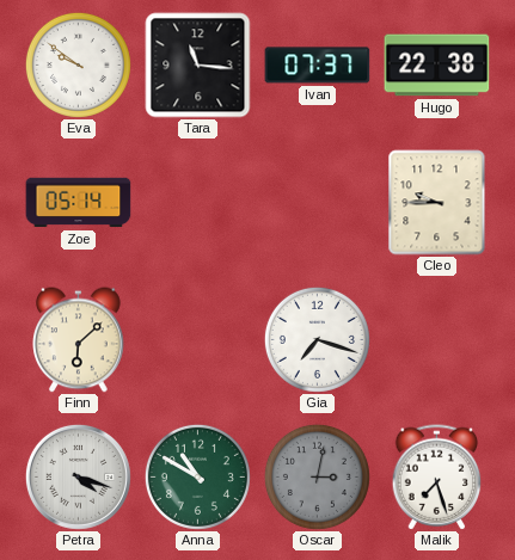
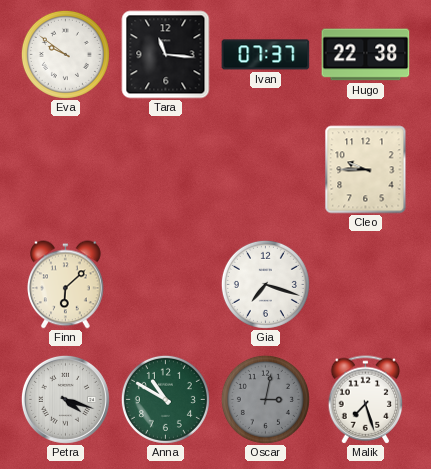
Zoe: 05:14 -> none (79, 203)
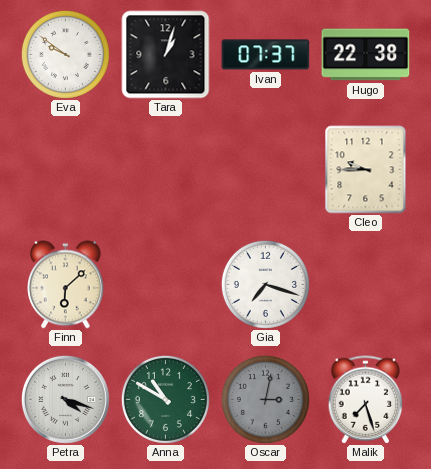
Tara: 11:16 -> 1:03 (166, 55)
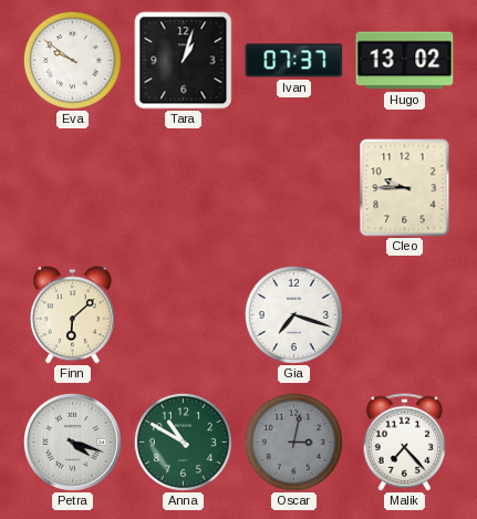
Hugo: 22:38 -> 13:02 (405, 61)
Malik: 7:27 -> 7:23 (405, 443)
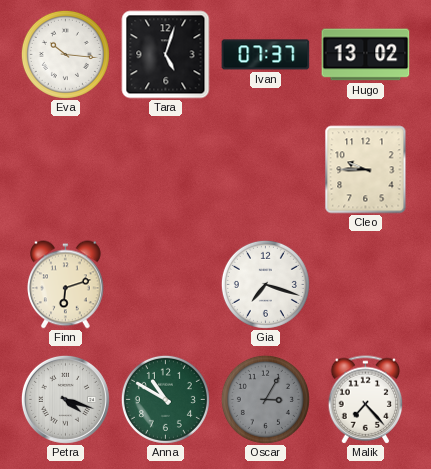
Eva: 9:51 -> 10:16 (65, 54)
Tara: 1:03 -> 5:03 (166, 55)
Finn: 6:08 -> 6:12 (66, 285)
Oscar: 3:02 -> 3:05 (265, 399)
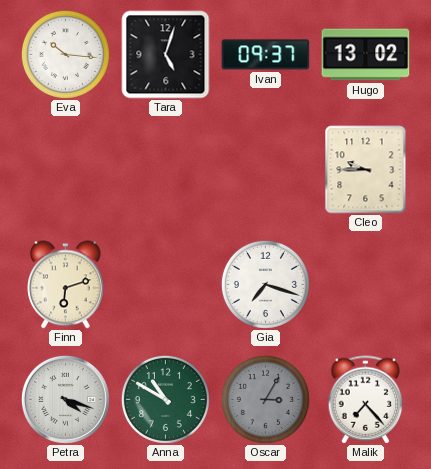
Ivan: 07:37 -> 09:37 (266, 55)
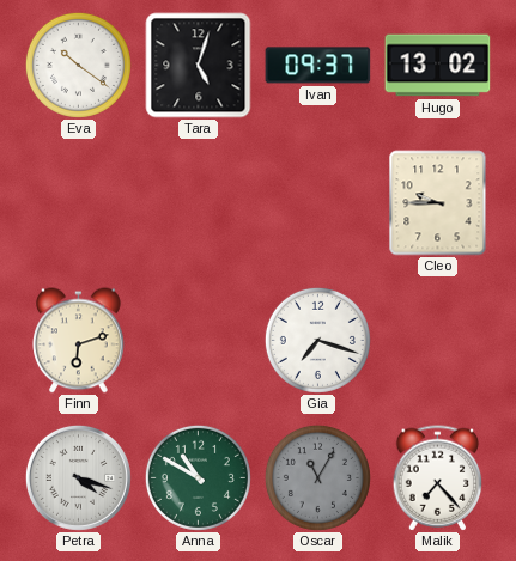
Eva: 10:16 -> 10:21 (78, 65)
Oscar: 3:05 -> 11:05 (317, 477)
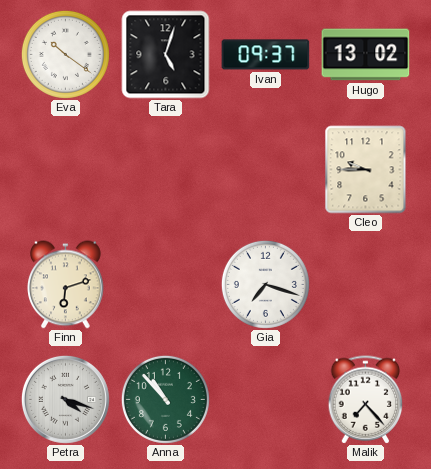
Anna: 10:50 -> 10:53 (165, 399)
Oscar: 11:05 -> none (317, 477)
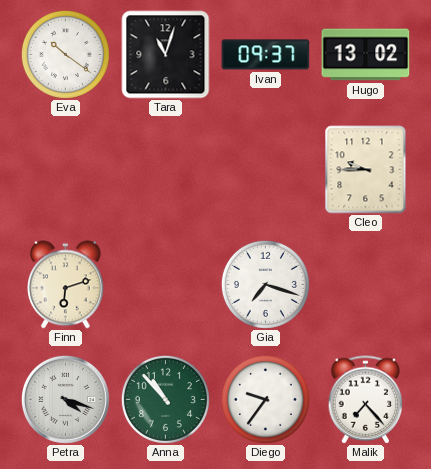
Tara: 5:03 -> 11:03 (166, 55)
Diego: none -> 9:36 (265, 399)
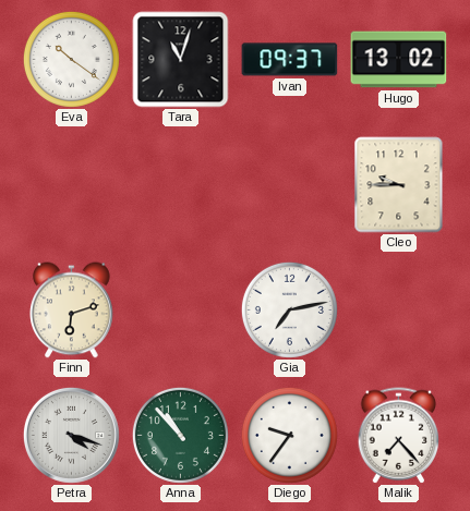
Gia: 7:18 -> 7:13 (289, 309)
